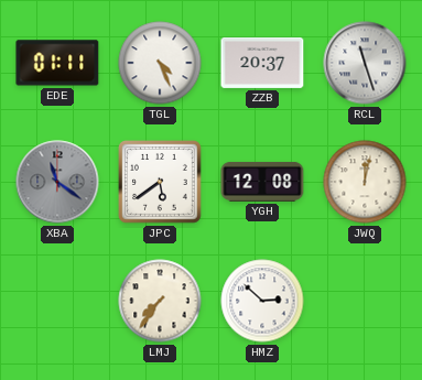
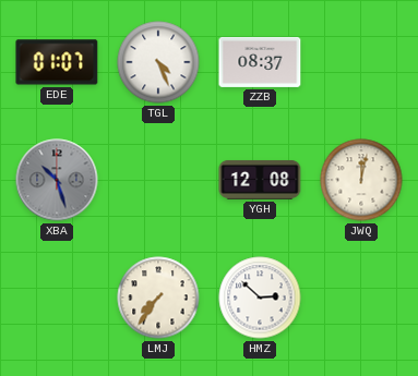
EDE: 01:11 -> 01:07 (57, 62)
ZZB: 20:37 -> 08:37 (260, 62)
RCL: 11:27 -> none (365, 63)
XBA: 11:21 -> 10:27 (57, 180)
JPC: 5:39 -> none (161, 183)
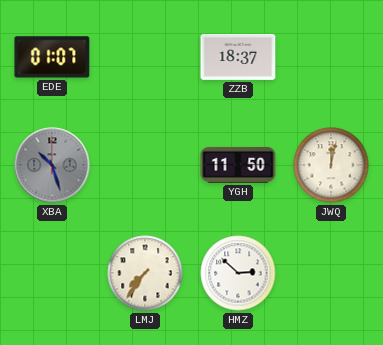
TGL: 4:26 -> none (158, 62)
ZZB: 08:37 -> 18:37 (238, 57)
YGH: 12:08 -> 11:50 (238, 165)
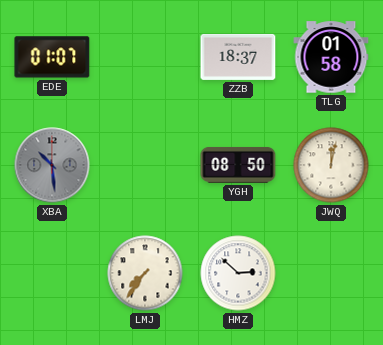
TLG: none -> 01:58 (331, 57)
XBA: 10:27 -> 10:29 (52, 165)
YGH: 11:50 -> 08:50 (238, 165)
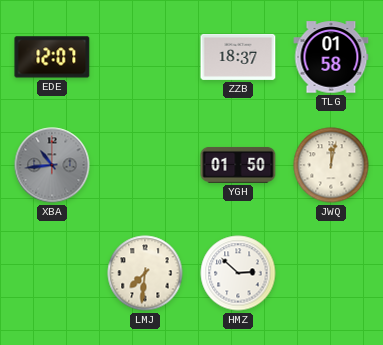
EDE: 01:07 -> 12:07 (52, 57)
XBA: 10:29 -> 10:44 (52, 165)
YGH: 08:50 -> 01:50 (238, 165)
LMJ: 7:36 -> 7:31 (145, 273)
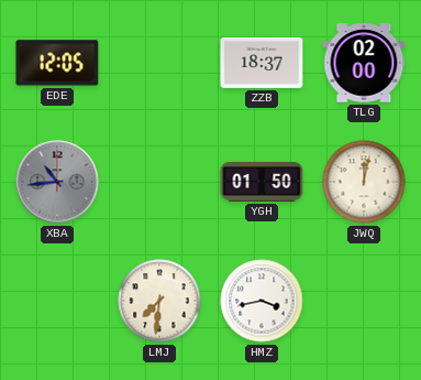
EDE: 12:07 -> 12:05 (57, 63)
TLG: 01:58 -> 02:00 (364, 63)
HMZ: 2:52 -> 3:43 (262, 301)
